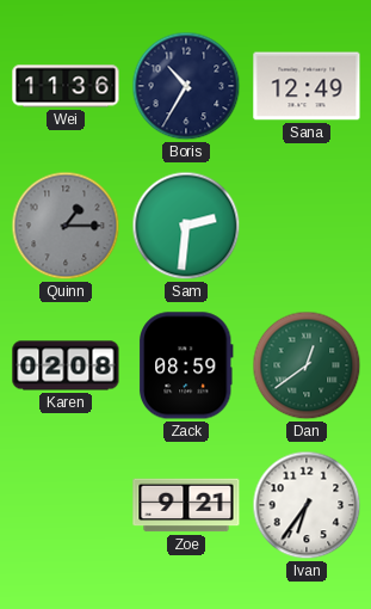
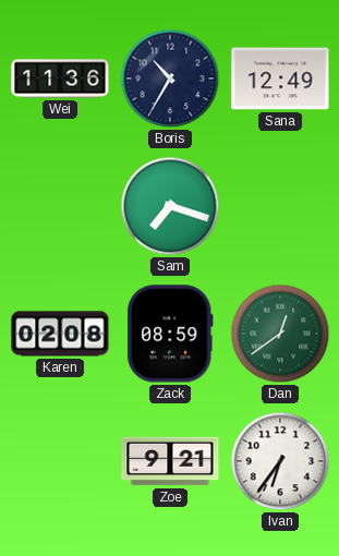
Quinn: 1:15 -> none (66, 226)
Sam: 2:31 -> 7:18 (170, 206)
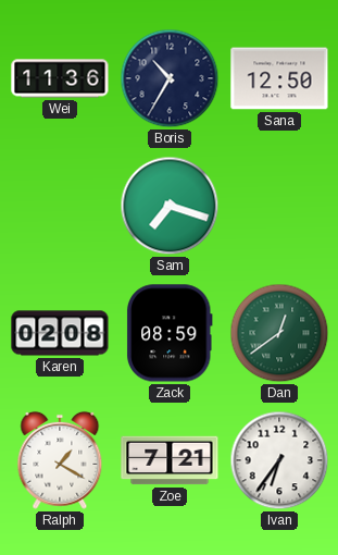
Sana: 12:49 -> 12:50 (279, 78)
Ralph: none -> 1:20 (60, 460)
Zoe: 9:21 -> 7:21 (170, 460)
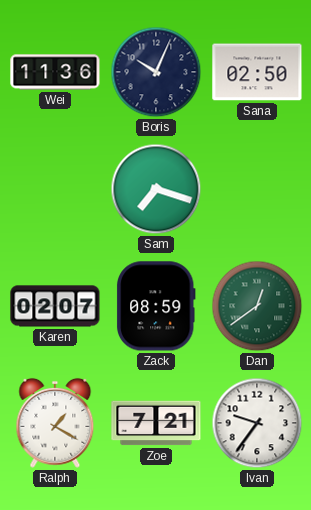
Boris: 10:35 -> 10:04 (156, 72)
Sana: 12:50 -> 02:50 (257, 72)
Karen: 02:08 -> 02:07 (55, 306)
Ivan: 6:36 -> 9:36 (257, 423)
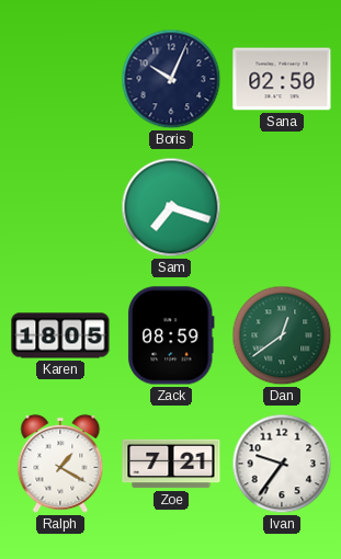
Wei: 11:36 -> none (55, 72)
Karen: 02:07 -> 18:05 (60, 335)
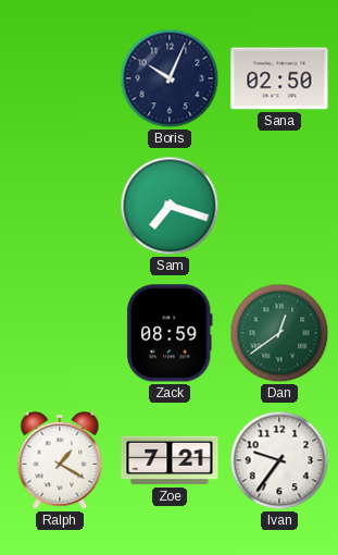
Karen: 18:05 -> none (60, 335)
